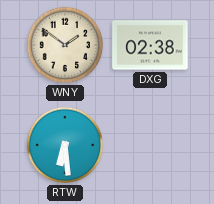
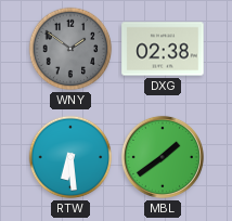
WNY dial: cream -> grey (70, 49)
MBL: none -> 1:39 (163, 157)
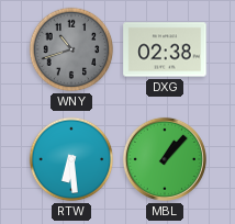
WNY: 1:51 -> 10:42 (71, 49)
MBL: 1:39 -> 1:07 (165, 159)
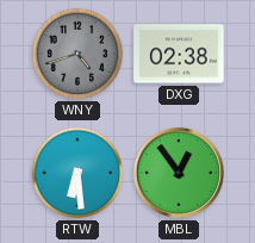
WNY: 10:42 -> 4:42 (77, 54)
MBL: 1:07 -> 12:54 (179, 173)
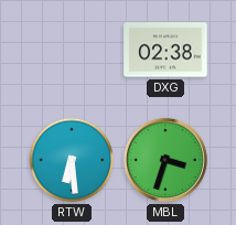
WNY: 4:42 -> none (77, 54)
MBL: 12:54 -> 3:33 (165, 160)
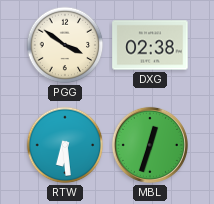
PGG: none -> 3:51 (65, 45)
MBL: 3:33 -> 12:33 (150, 145)
